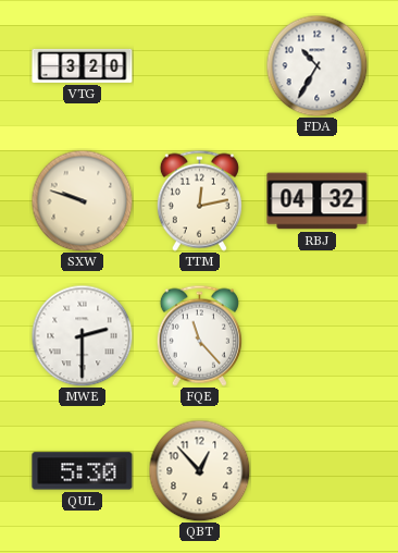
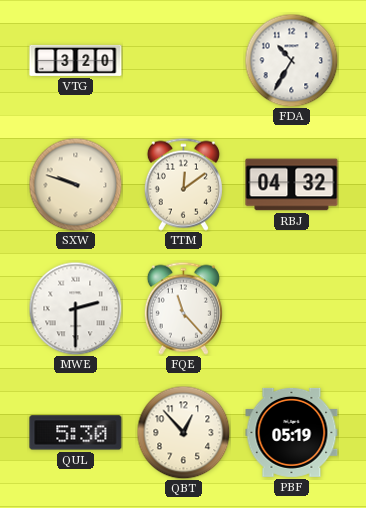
TTM: 12:13 -> 12:09 (183, 184)
PBF: none -> 05:19 (292, 432)
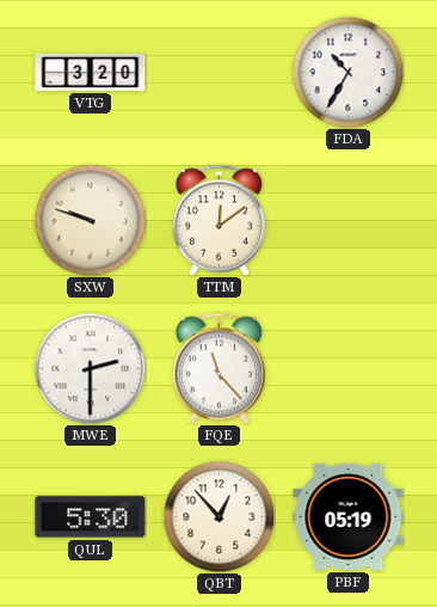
RBJ: 04:32 -> none (292, 185)
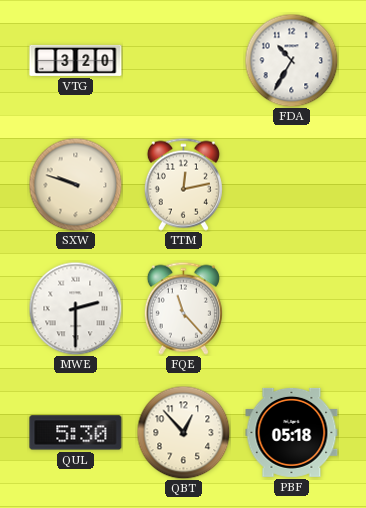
TTM: 12:09 -> 12:13 (183, 184)
PBF: 05:19 -> 05:18 (292, 432)
